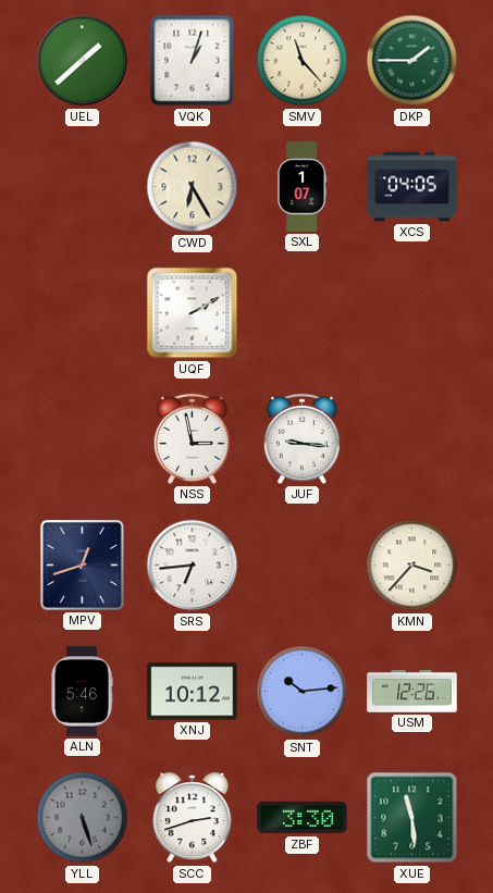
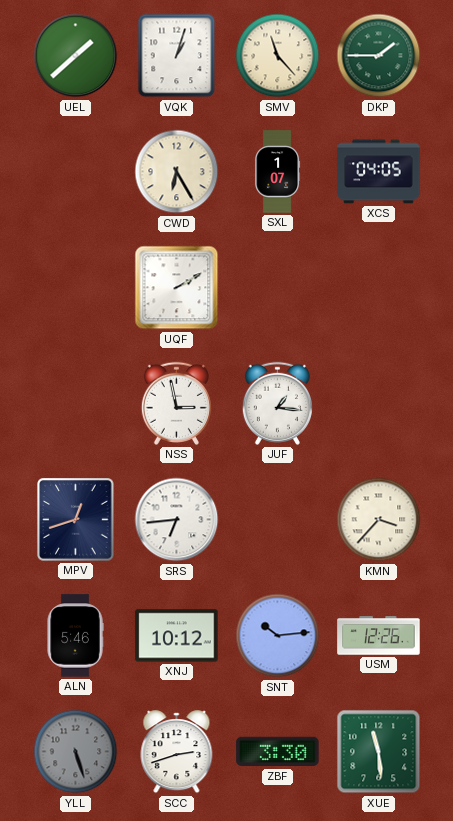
JUF: 9:16 -> 1:16 (277, 403)
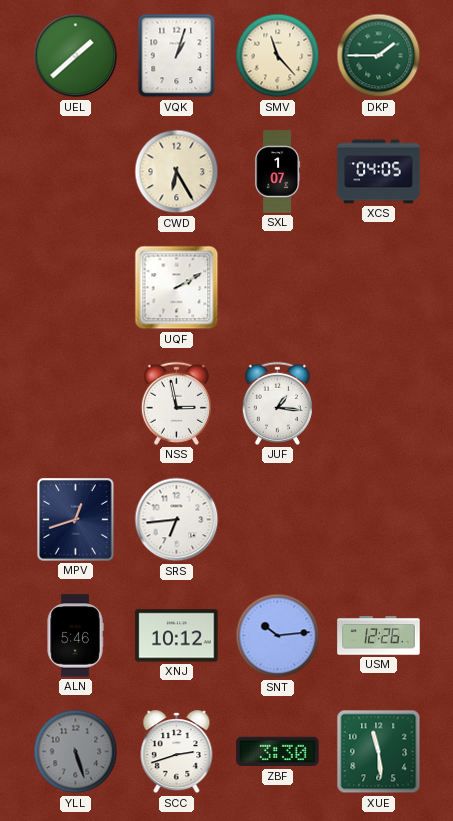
KMN: 3:37 -> none (379, 520)
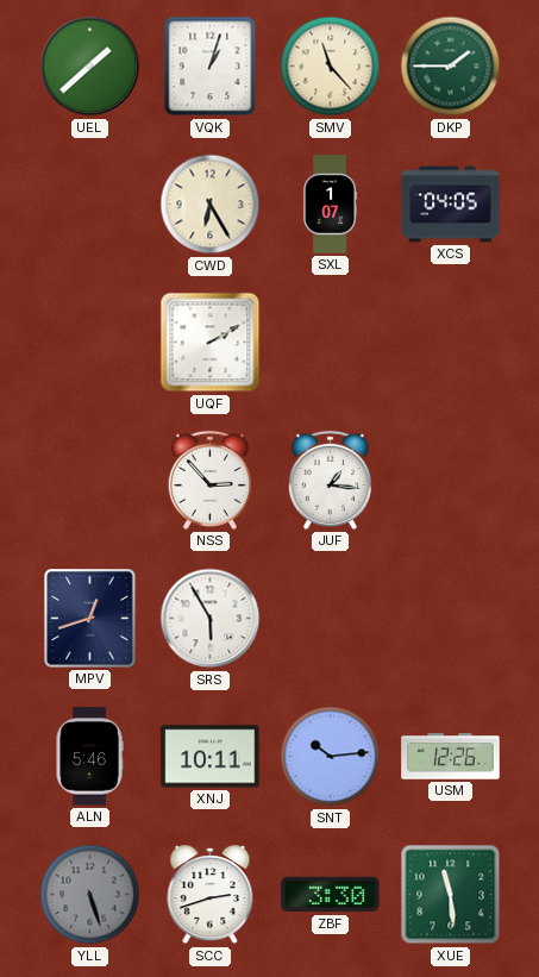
NSS: 2:58 -> 2:53 (209, 480)
SRS: 6:44 -> 5:55 (211, 619)
XNJ: 10:12 -> 10:11 (211, 757)
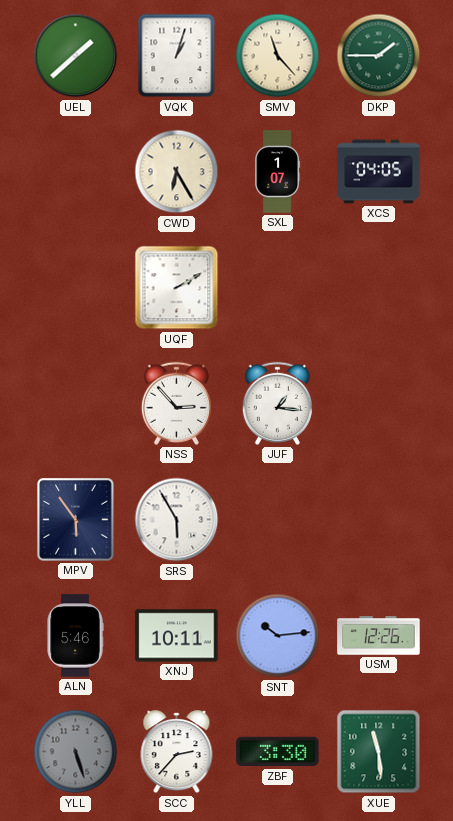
MPV: 12:42 -> 5:54 (76, 520)
SCC: 2:42 -> 2:37 (177, 752)
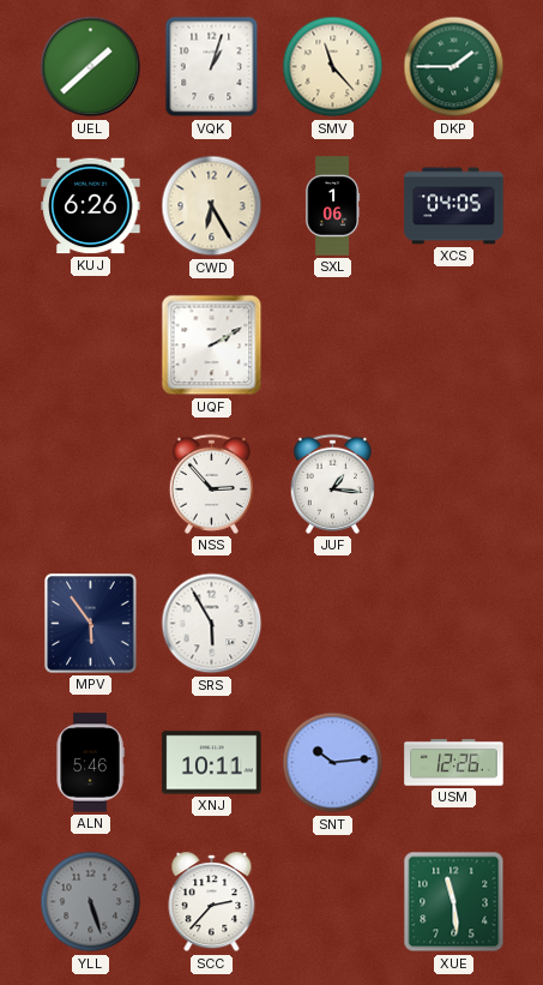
KUJ: none -> 6:26 (91, 206)
SXL: 1:07 -> 1:06 (333, 206)
ZBF: 3:30 -> none (278, 752)
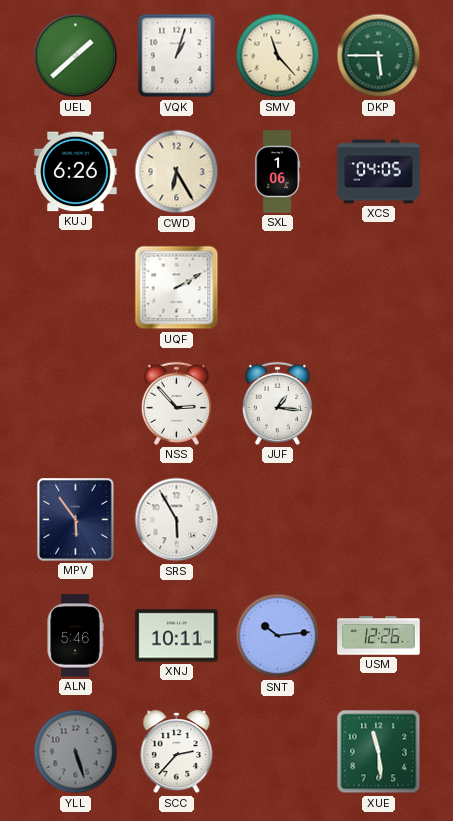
DKP: 1:45 -> 5:45 (379, 56)
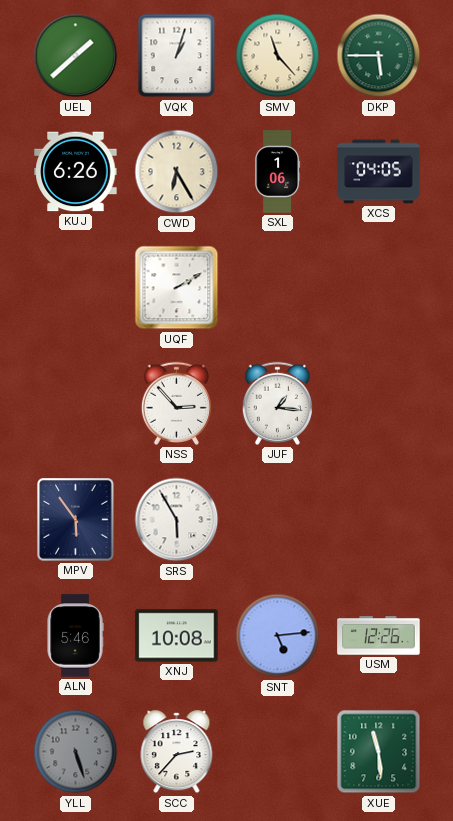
XNJ: 10:11 -> 10:08 (177, 636)
SNT: 10:14 -> 5:14 (278, 636)
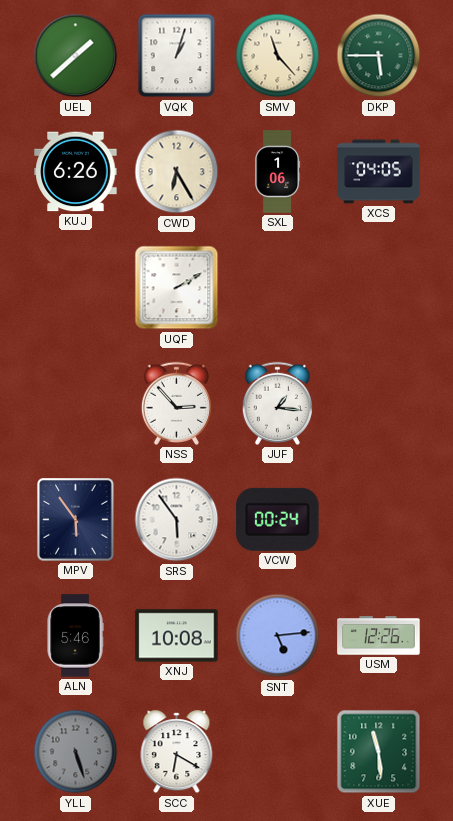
SRS: 5:55 -> 5:54 (177, 520)
VCW: none -> 00:24 (278, 519)
SCC: 2:37 -> 6:20 (177, 752)
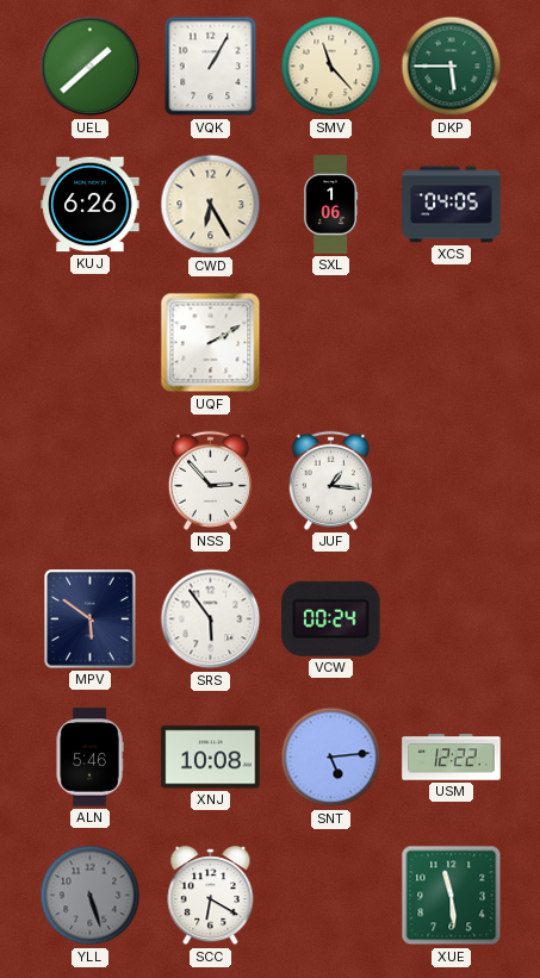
VQK: 1:03 -> 1:05 (211, 67)
MPV: 5:54 -> 5:51 (91, 619)
USM: 12:26 -> 12:22 (452, 758)
